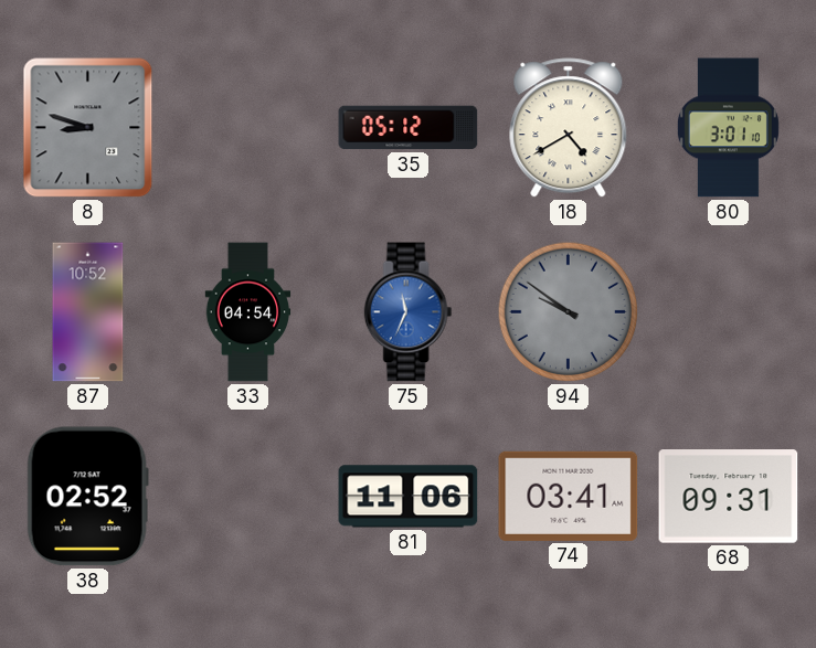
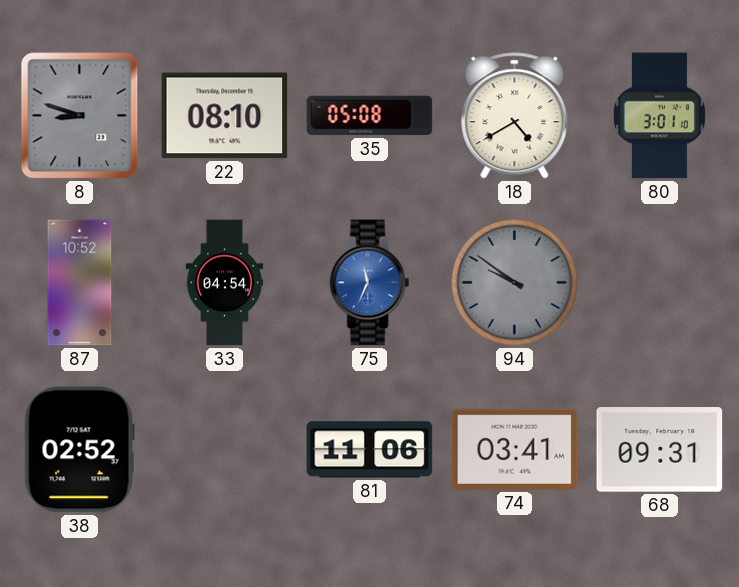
22: none -> 08:10 (225, 116)
35: 05:12 -> 05:08 (370, 116)
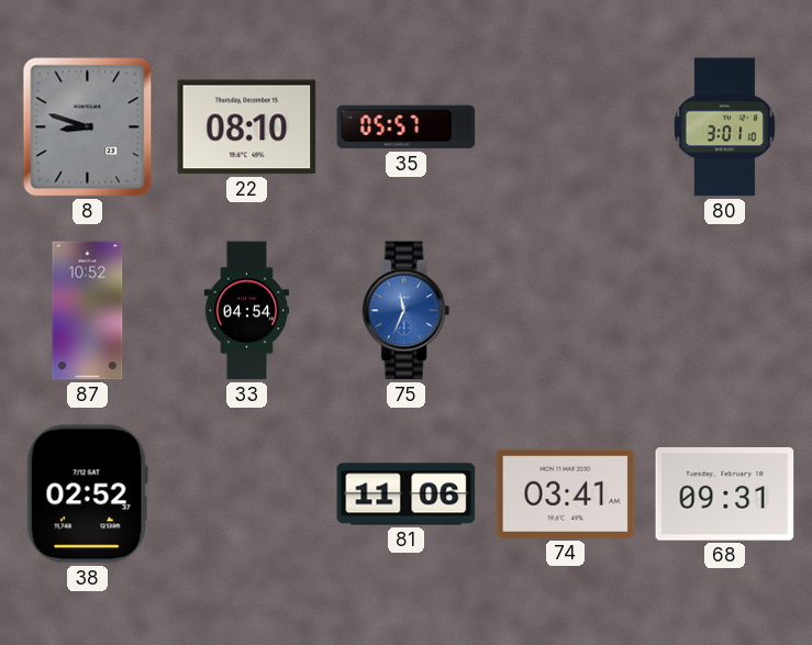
35: 05:08 -> 05:57 (407, 127)
18: 4:40 -> none (515, 116)
94: 9:51 -> none (515, 283)
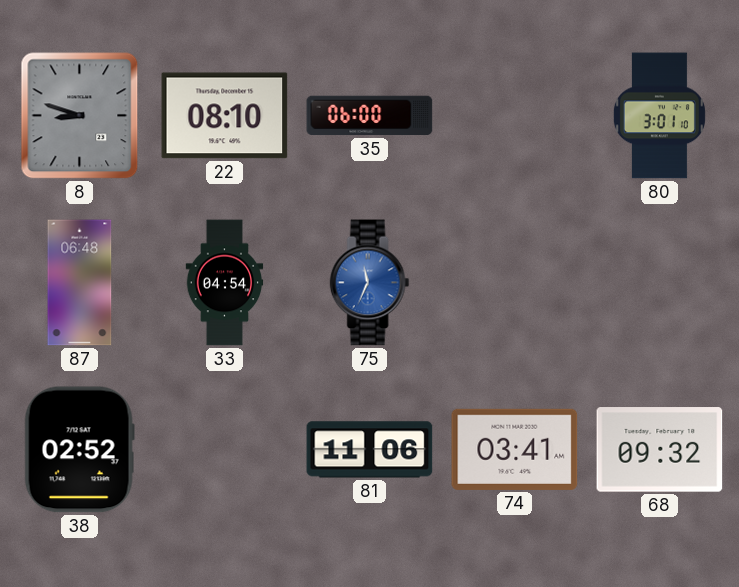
35: 05:57 -> 06:00 (370, 116)
87: 10:52 -> 06:48 (80, 283)
68: 09:31 -> 09:32 (660, 450)
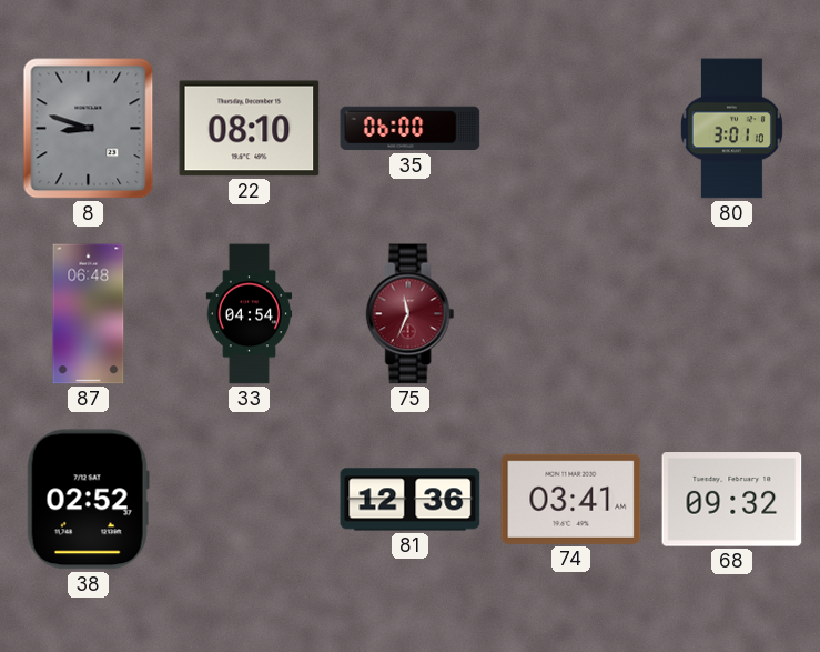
75 dial: blue -> burgundy (411, 314)
81: 11:06 -> 12:36 (411, 500)
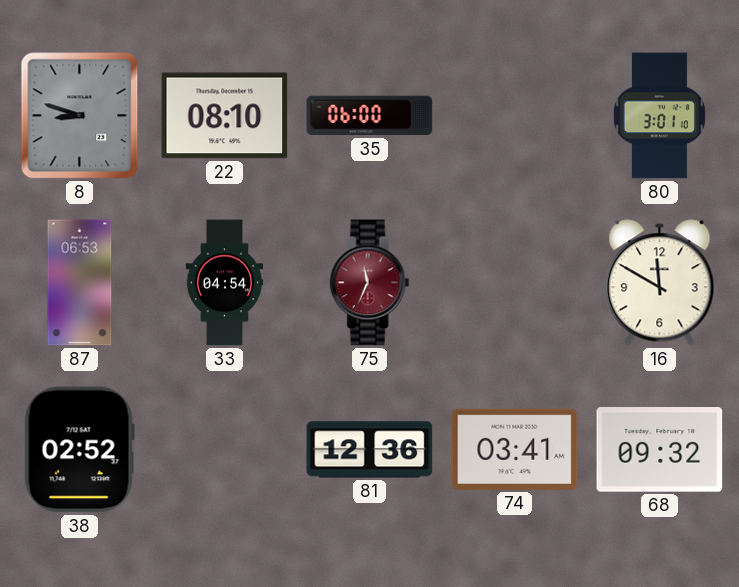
87: 06:48 -> 06:53 (80, 283)
16: none -> 11:50 (660, 283)
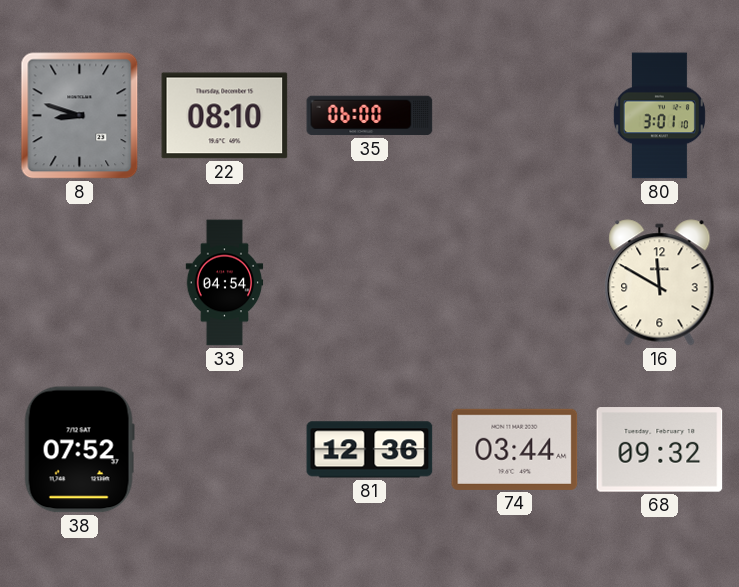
87: 06:53 -> none (80, 283)
75: 11:34 -> none (370, 283)
38: 02:52 -> 07:52 (79, 450)
74: 03:41 -> 03:44 (515, 449)
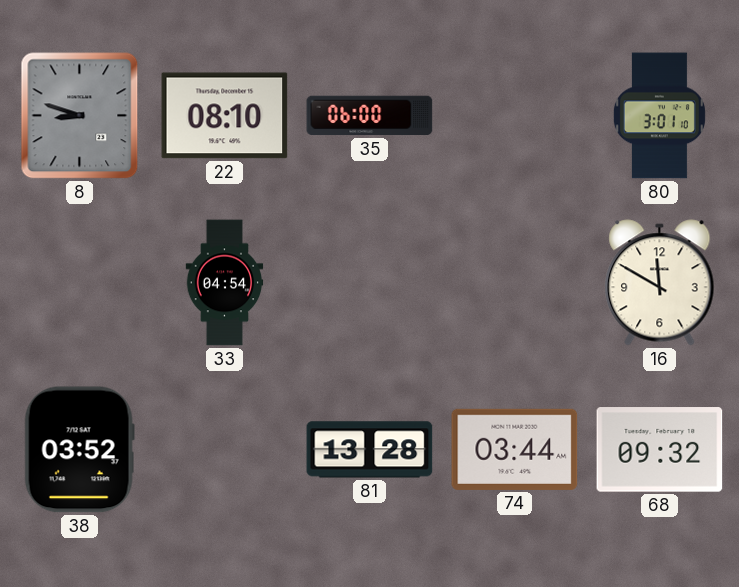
38: 07:52 -> 03:52 (79, 450)
81: 12:36 -> 13:28 (370, 450)
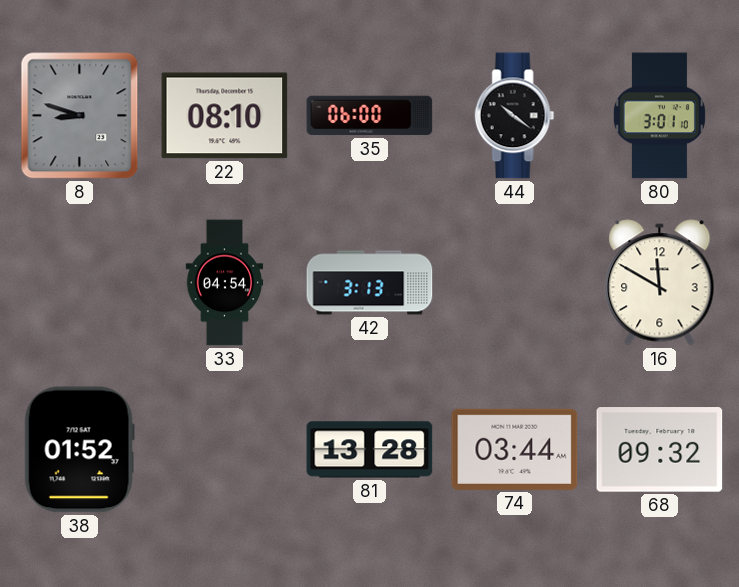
44: none -> 10:21 (515, 116)
42: none -> 3:13 (370, 283)
38: 03:52 -> 01:52 (79, 450)
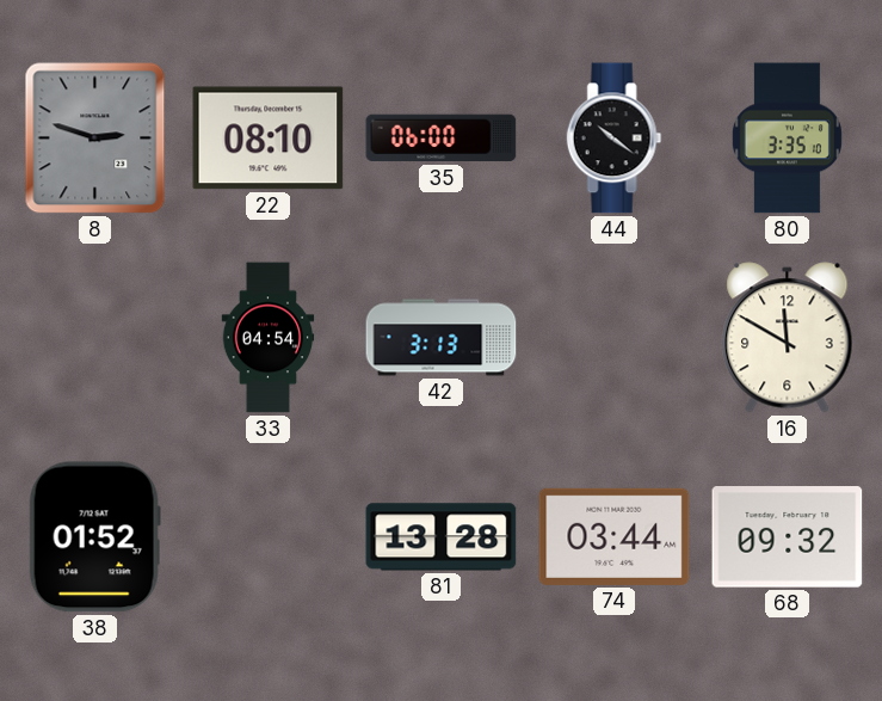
8: 8:48 -> 2:48 (95, 139)
80: 3:01 -> 3:35 (787, 139)
